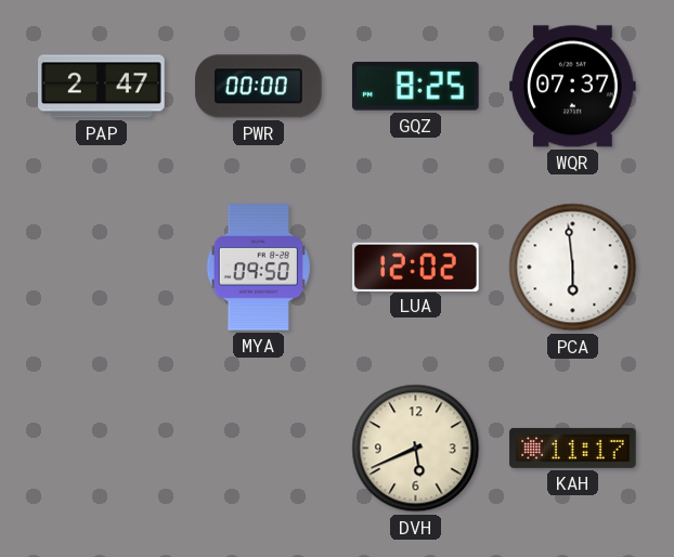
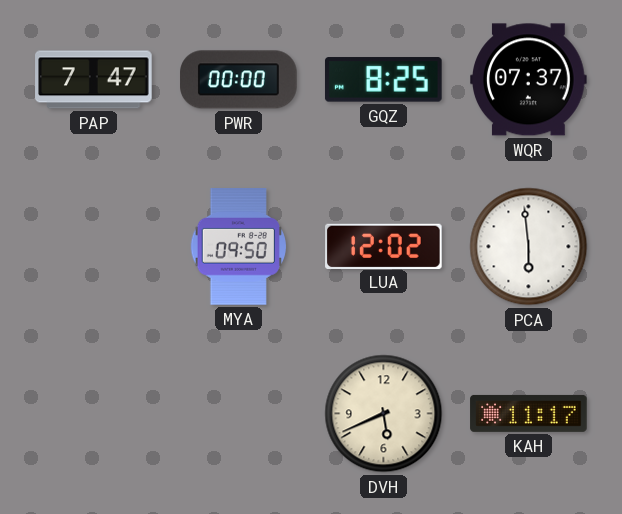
PAP: 2:47 -> 7:47 (94, 80)
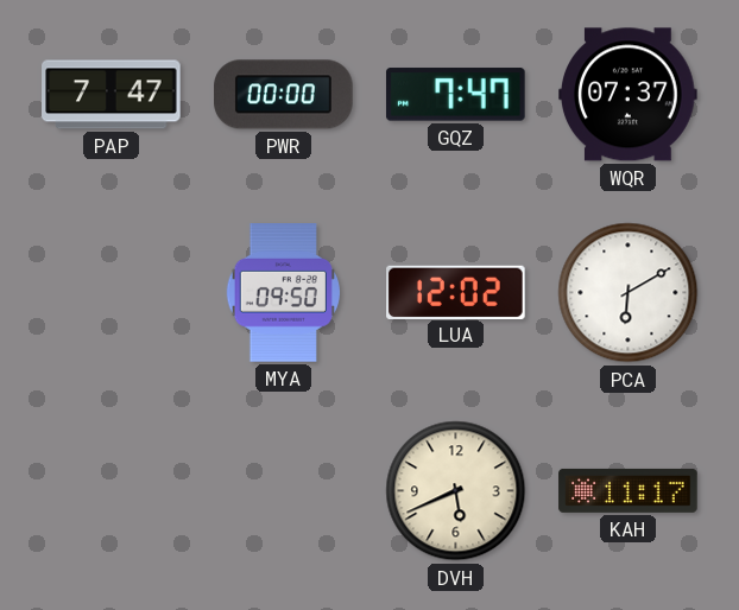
GQZ: 8:25 -> 7:47 (456, 95)
PCA: 5:59 -> 6:10 (629, 293)
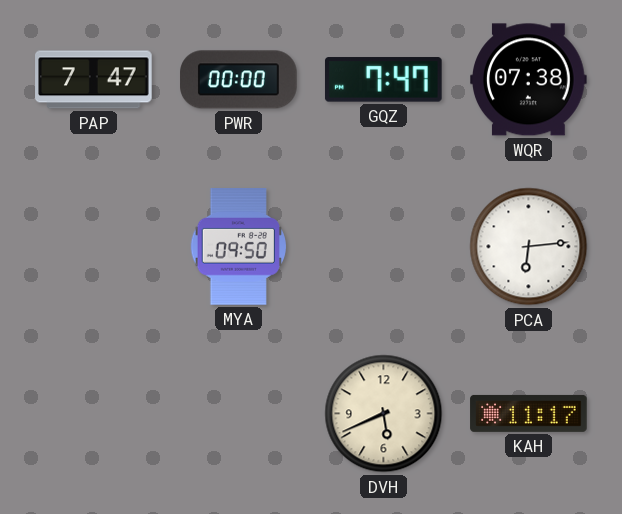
WQR: 07:37 -> 07:38 (529, 80)
LUA: 12:02 -> none (456, 292)
PCA: 6:10 -> 6:14 (529, 247)
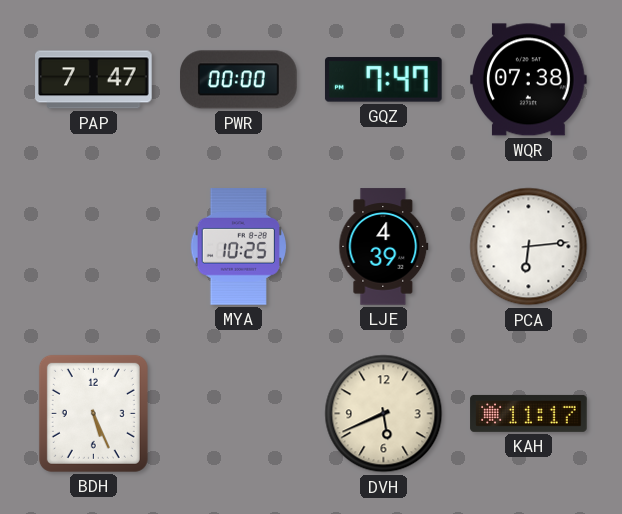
MYA: 09:50 -> 10:25 (238, 247)
LJE: none -> 4:39 (384, 247)
BDH: none -> 5:26 (93, 413)
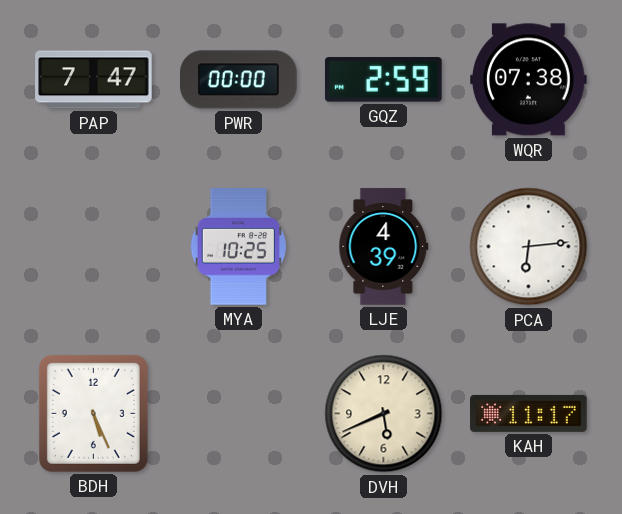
GQZ: 7:47 -> 2:59 (384, 80)
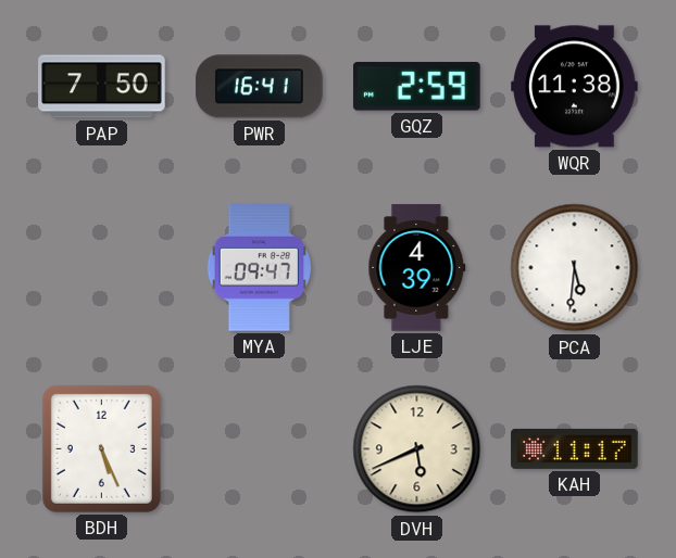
PAP: 7:47 -> 7:50 (102, 87)
PWR: 00:00 -> 16:41 (260, 87)
WQR: 07:38 -> 11:38 (575, 87)
MYA: 10:25 -> 09:47 (259, 268)
PCA: 6:14 -> 5:31 (575, 268)
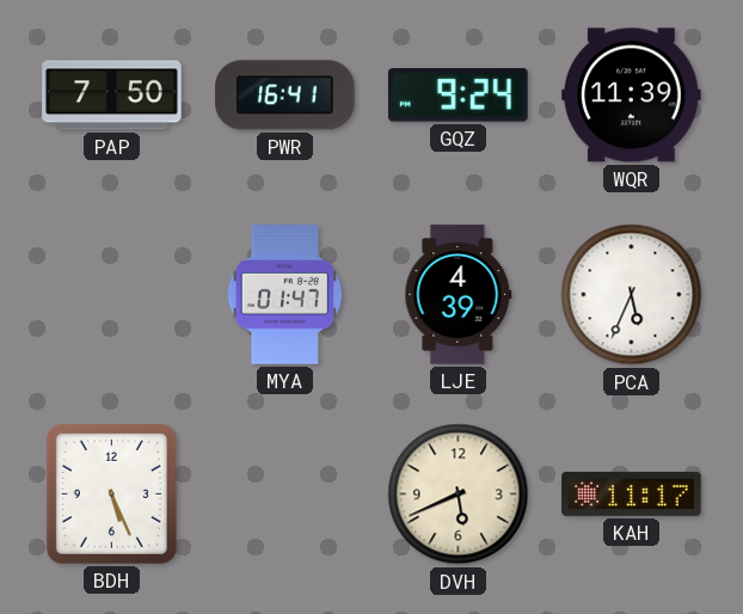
GQZ: 2:59 -> 9:24 (459, 96)
WQR: 11:38 -> 11:39 (632, 96)
MYA: 09:47 -> 01:47 (284, 295)
PCA: 5:31 -> 5:34 (632, 295)
